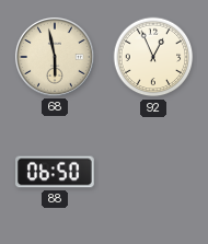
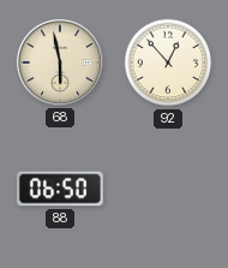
92: 12:56 -> 12:53 (168, 62)
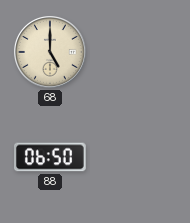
68: 5:58 -> 5:00 (50, 52)
92: 12:53 -> none (168, 62)
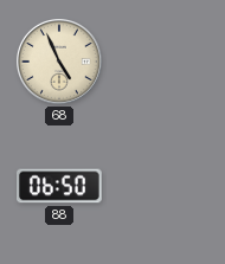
68: 5:00 -> 4:56 (59, 62)
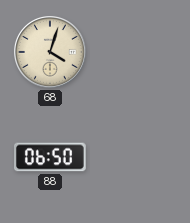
68: 4:56 -> 4:03 (50, 52)
